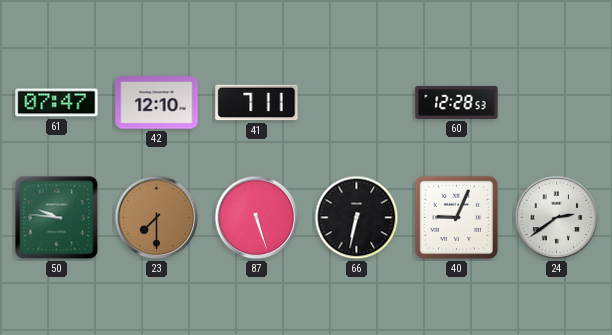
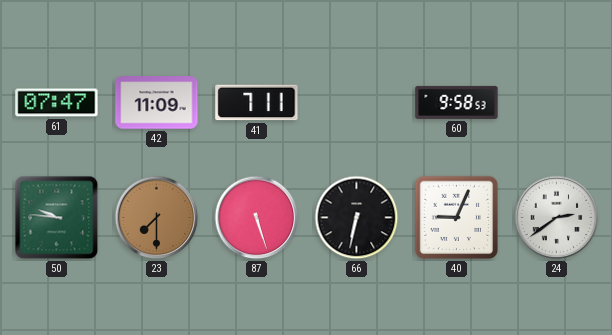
42: 12:10 -> 11:09 (157, 103)
60: 12:28 -> 9:58 (457, 102)
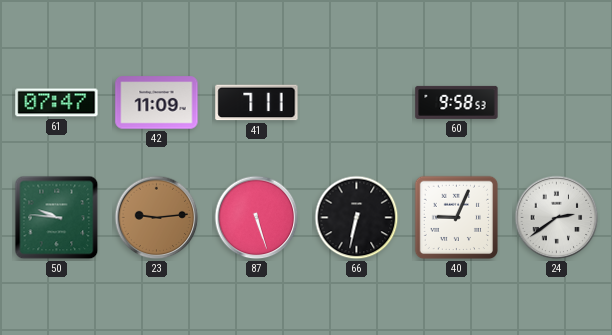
23: 7:30 -> 9:14 (157, 218)
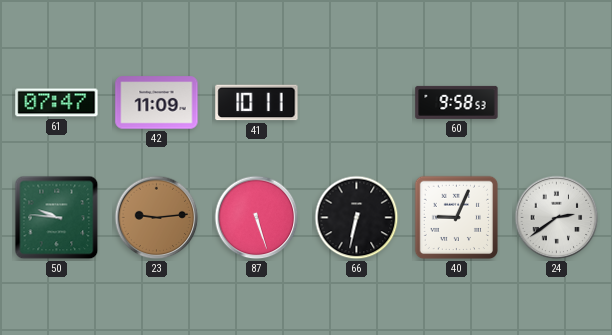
41: 7:11 -> 10:11 (257, 103)
